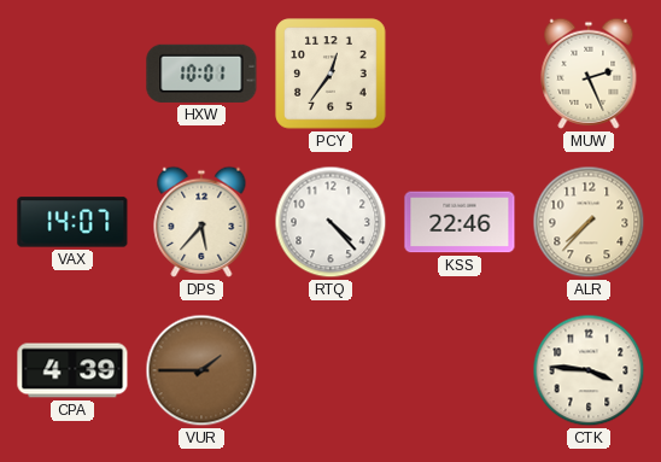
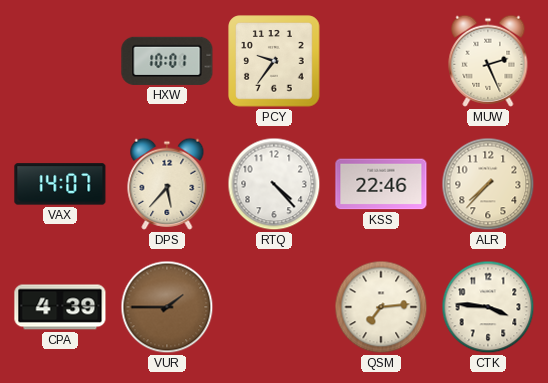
PCY: 12:36 -> 9:36 (274, 61)
QSM: none -> 7:14 (381, 307)
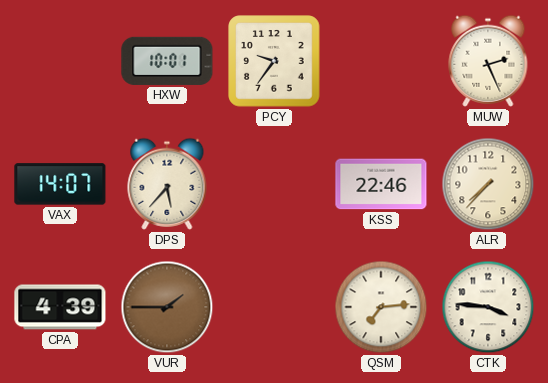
RTQ: 4:23 -> none (274, 184)
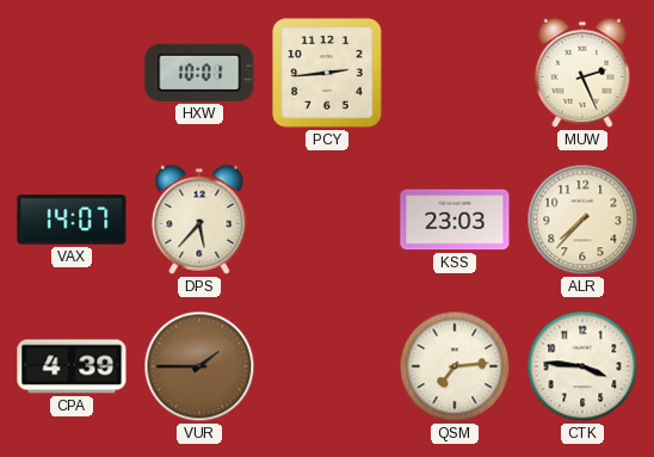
PCY: 9:36 -> 2:44 (327, 73)
KSS: 22:46 -> 23:03 (455, 220)
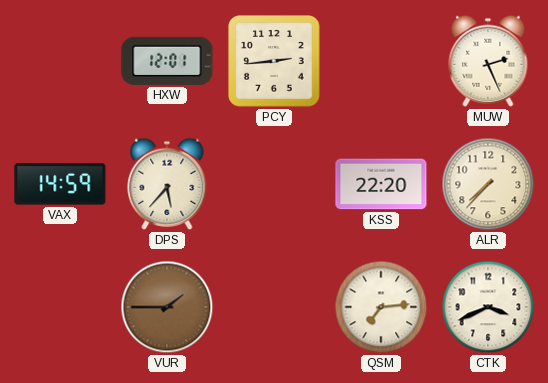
HXW: 10:01 -> 12:01 (167, 61)
VAX: 14:07 -> 14:59 (60, 184)
KSS: 23:03 -> 22:20 (381, 184)
CPA: 4:39 -> none (72, 366)
CTK: 3:46 -> 3:41 (488, 307)
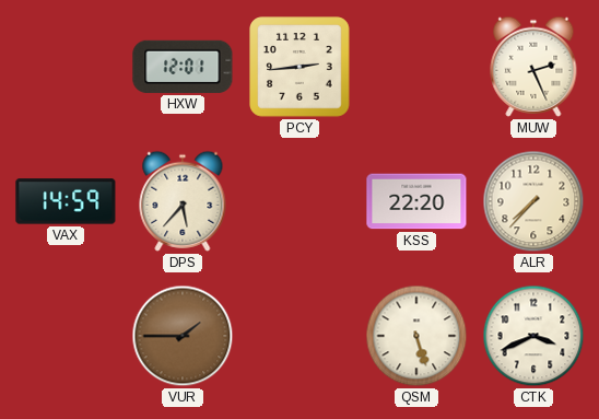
QSM: 7:14 -> 5:27 (416, 336)
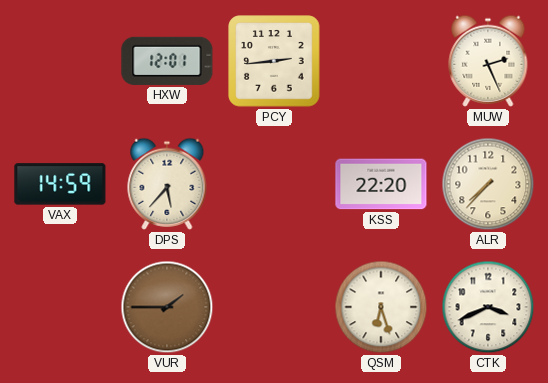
QSM: 5:27 -> 6:27 (381, 307)
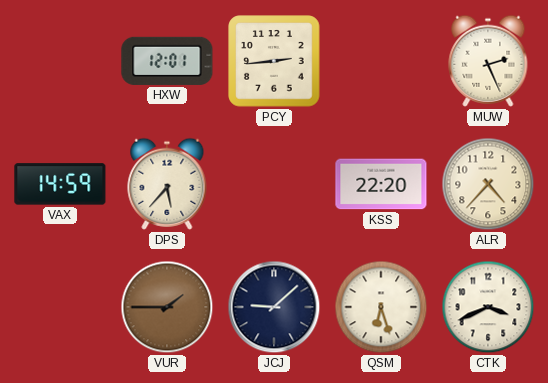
ALR: 7:37 -> 4:37 (488, 184)
JCJ: none -> 9:08 (274, 307)
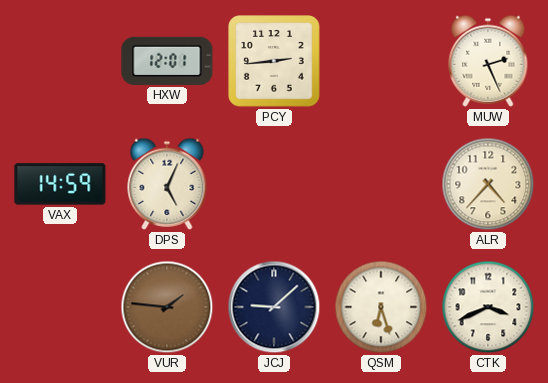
DPS: 5:37 -> 5:04 (167, 184)
KSS: 22:20 -> none (381, 184)
VUR: 1:45 -> 1:46 (167, 307)
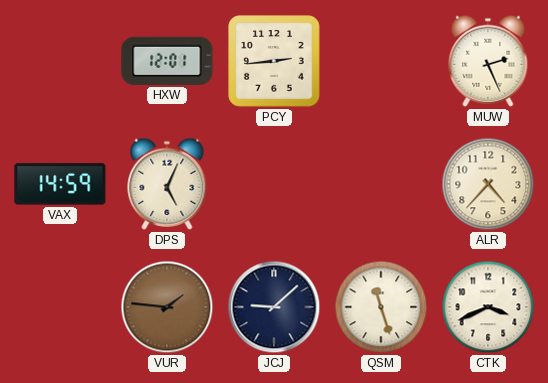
QSM: 6:27 -> 11:27 (381, 307)
